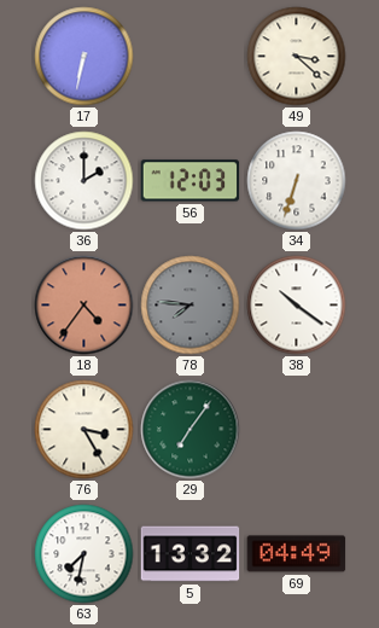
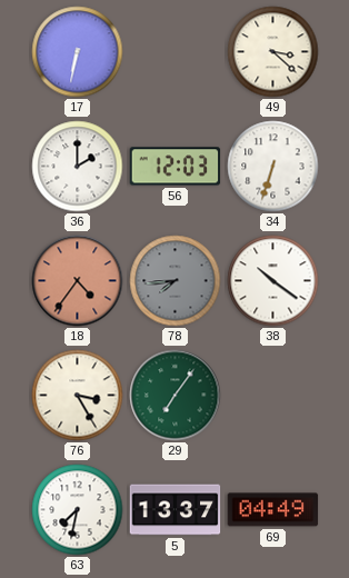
78: 7:46 -> 7:44 (176, 281)
5: 13:32 -> 13:37 (176, 510)
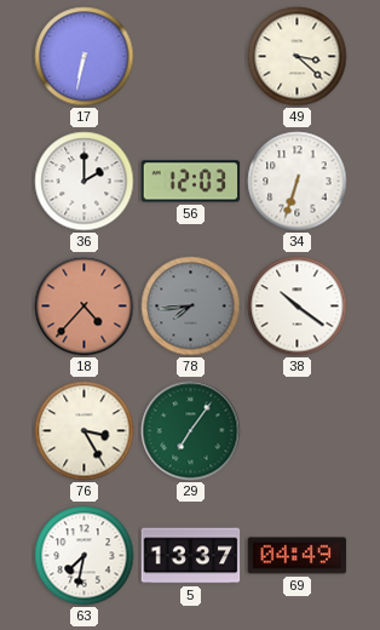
18: 4:36 -> 4:37 (85, 307)
